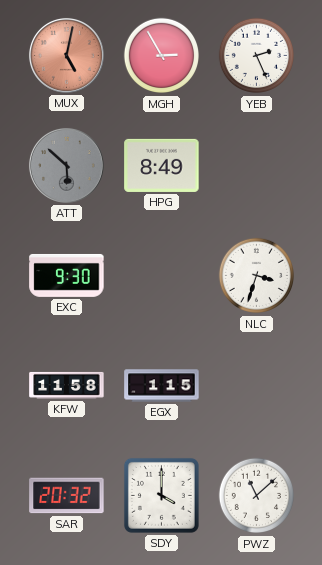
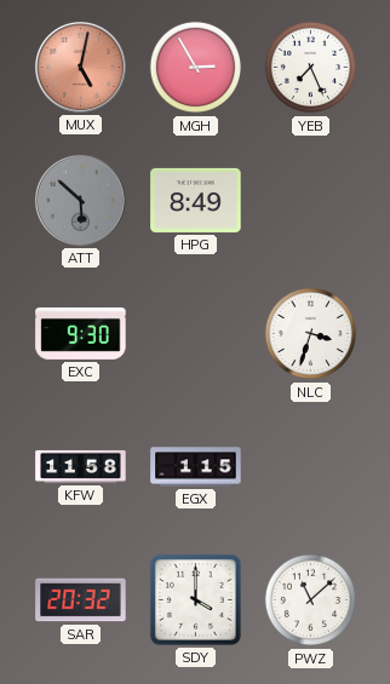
YEB: 2:26 -> 7:26 (311, 68)
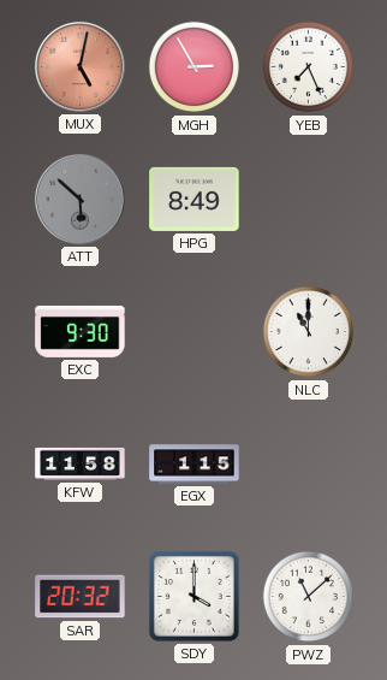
NLC: 3:33 -> 11:00 (309, 332)
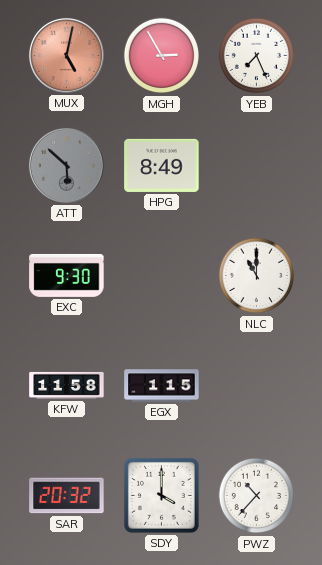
PWZ: 11:08 -> 10:37 (257, 496)
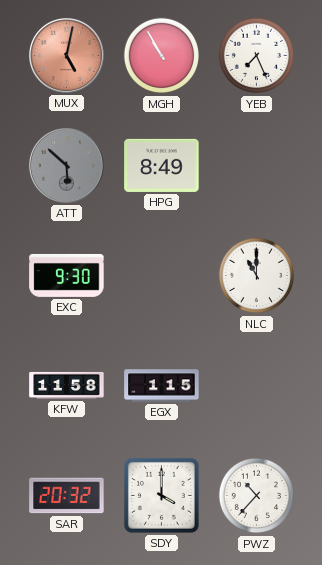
MGH: 2:55 -> 10:55 (162, 56)
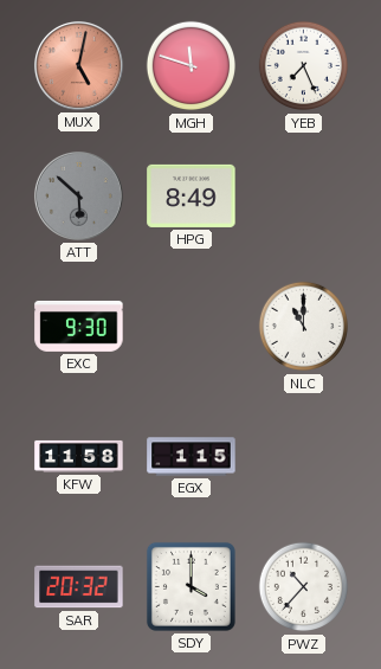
MGH: 10:55 -> 11:48 (192, 66)
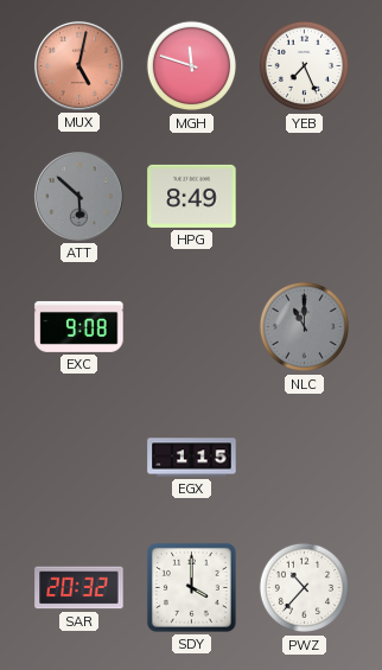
EXC: 9:30 -> 9:08 (79, 326)
NLC dial: white -> grey (305, 327)
KFW: 11:58 -> none (79, 456)
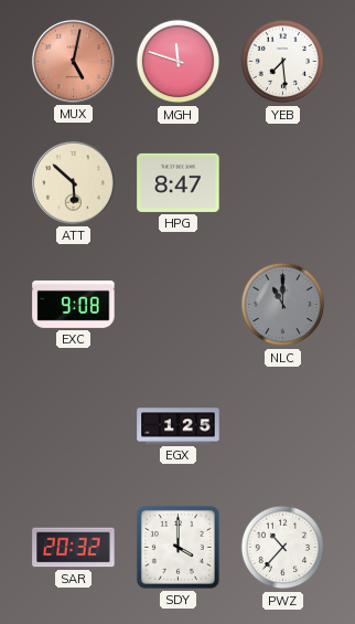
YEB: 7:26 -> 7:29 (283, 62)
ATT dial: grey -> cream (73, 182)
HPG: 8:49 -> 8:47 (179, 182)
EGX: 1:15 -> 1:25 (179, 426)
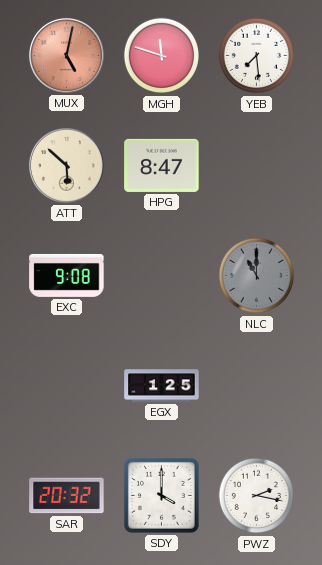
PWZ: 10:37 -> 2:17 (257, 496)
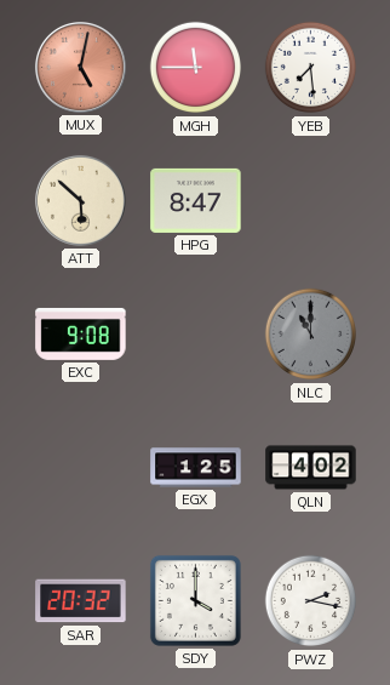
MGH: 11:48 -> 11:45 (196, 68)
QLN: none -> 4:02 (311, 468)
